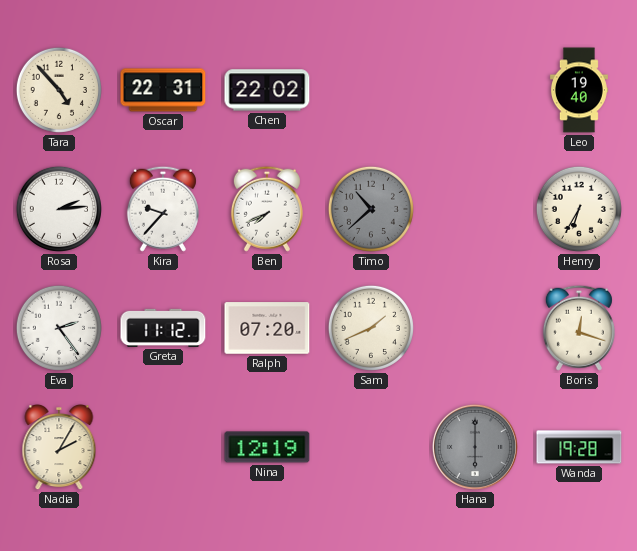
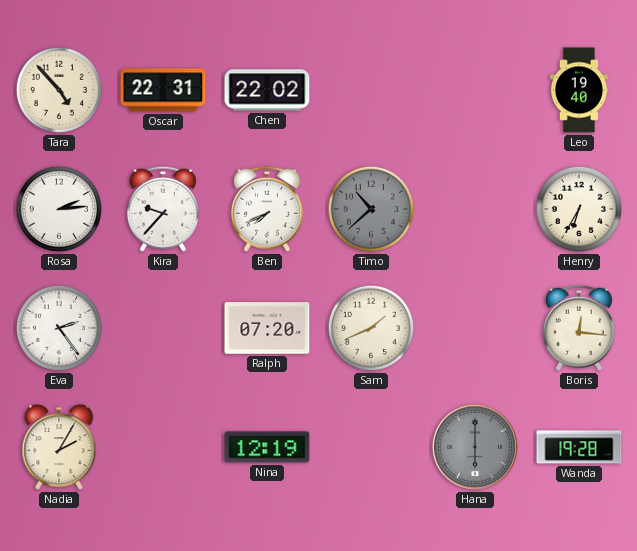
Greta: 11:12 -> none (163, 328)
Boris: 12:18 -> 12:16 (579, 328)
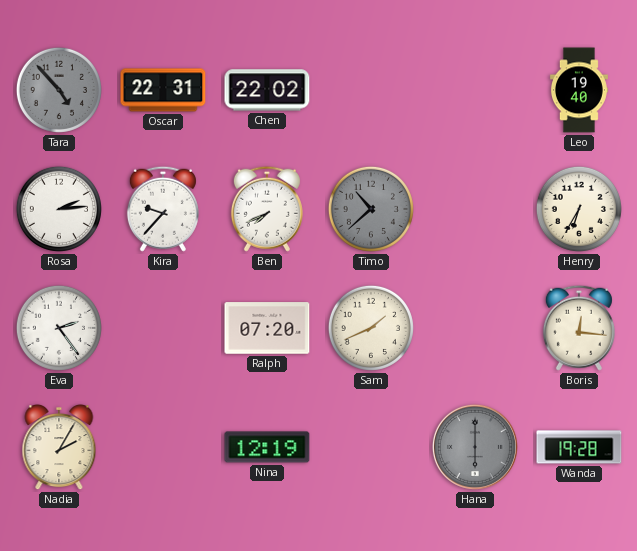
Tara dial: cream -> grey (59, 90)
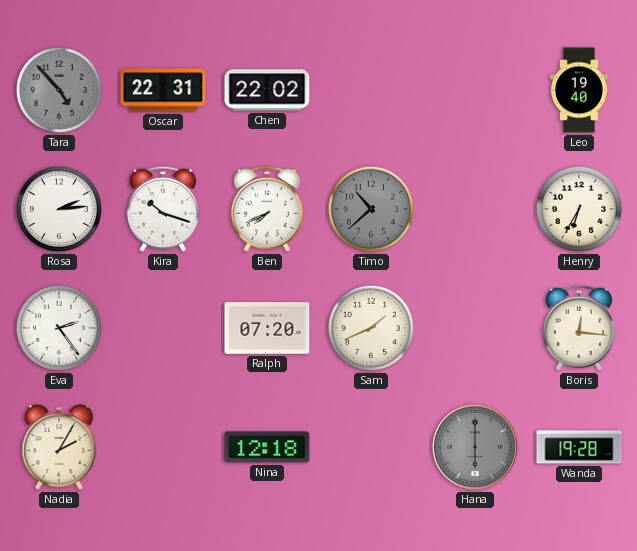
Kira: 9:37 -> 10:18 (163, 209)
Nina: 12:19 -> 12:18 (267, 447)
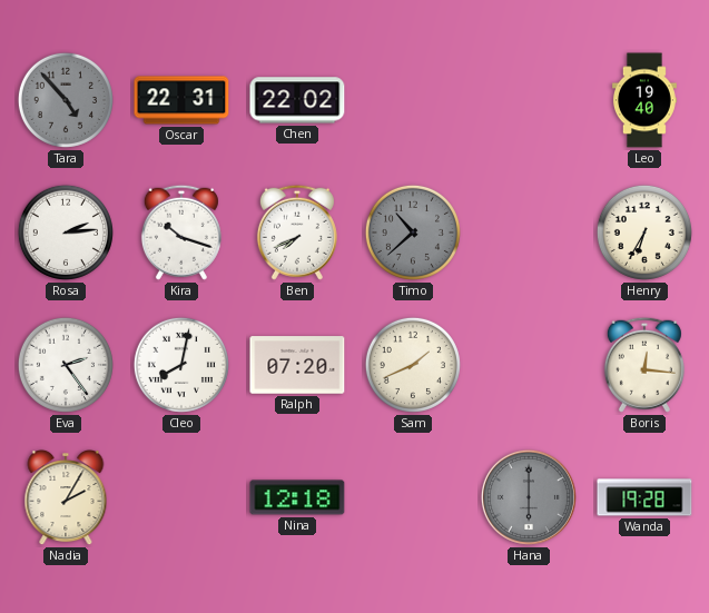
Cleo: none -> 8:02 (181, 365)
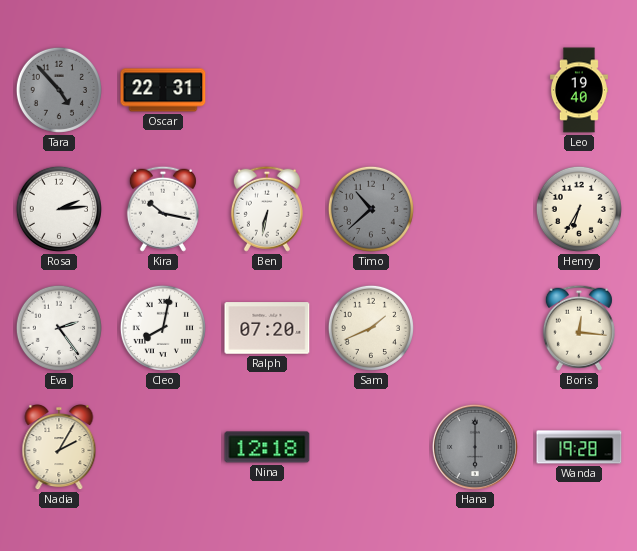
Chen: 22:02 -> none (297, 100)
Kira: 10:18 -> 10:17 (163, 209)
Ben: 7:41 -> 6:32 (267, 209)
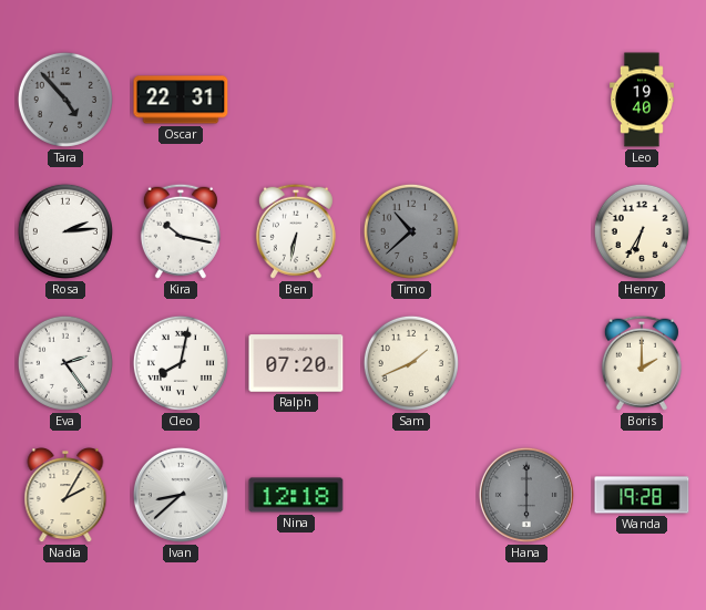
Boris: 12:16 -> 2:00 (642, 363)
Ivan: none -> 8:38 (181, 495)
